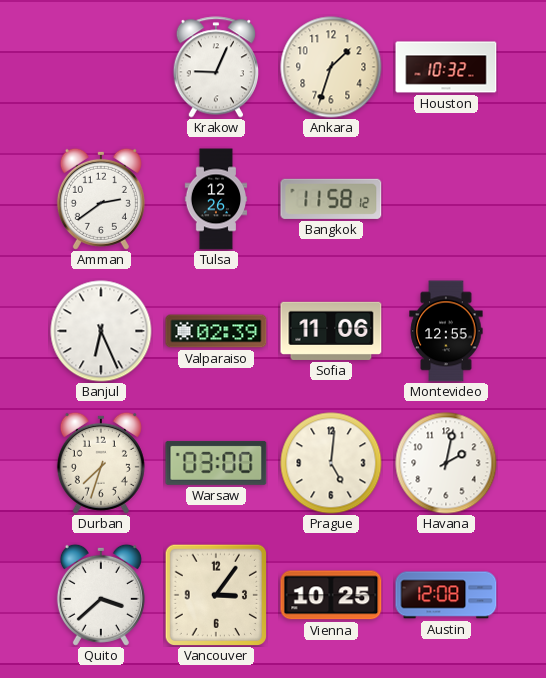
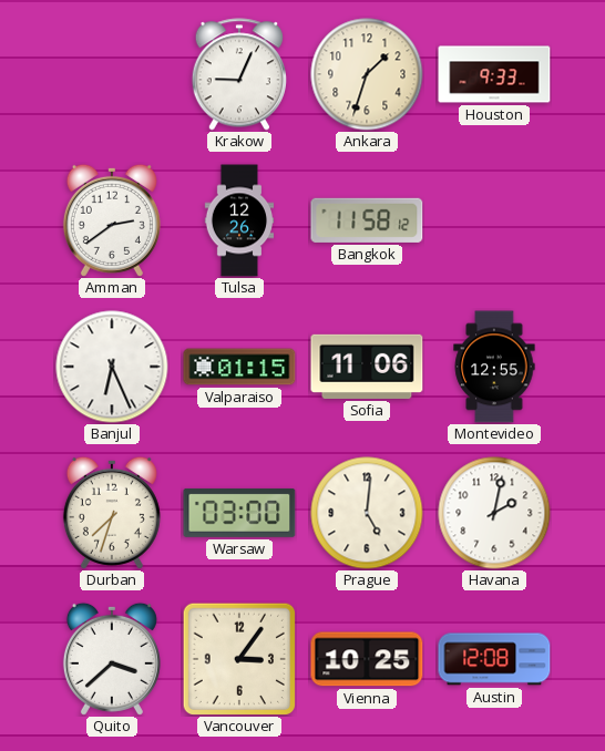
Houston: 10:32 -> 9:33 (494, 74)
Valparaiso: 02:39 -> 01:15 (239, 367)
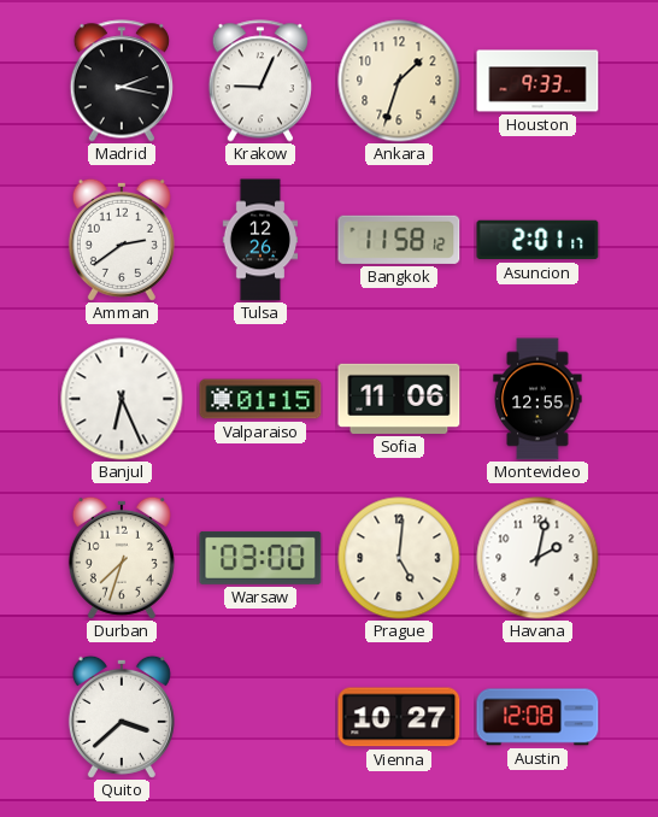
Madrid: none -> 2:17 (121, 81)
Asuncion: none -> 2:01 (537, 240)
Vancouver: 3:06 -> none (238, 658)
Vienna: 10:25 -> 10:27 (399, 717)
